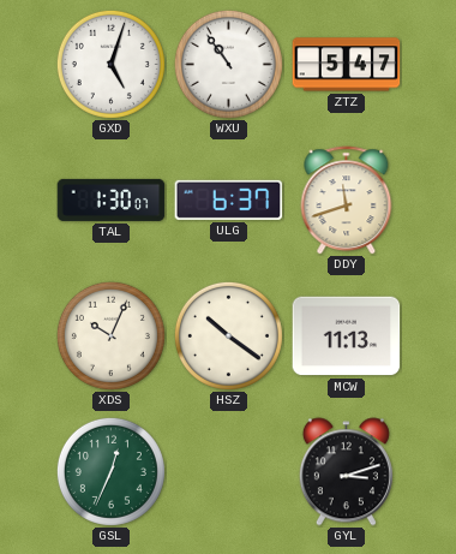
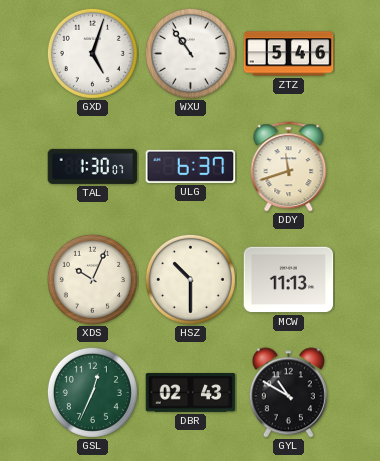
ZTZ: 5:47 -> 5:46 (289, 54)
HSZ: 10:21 -> 10:30 (190, 279)
DBR: none -> 02:43 (191, 393)
GYL: 3:12 -> 10:50 (288, 393)
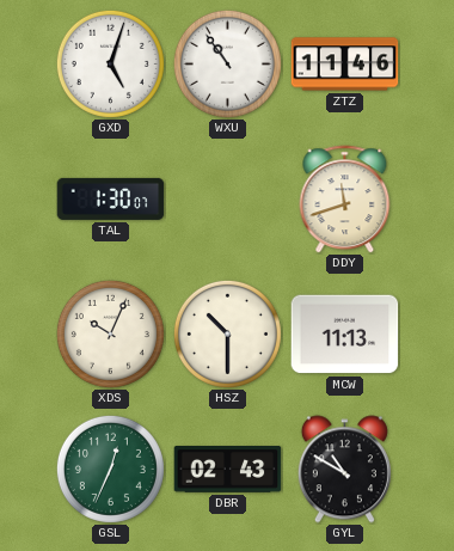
ZTZ: 5:46 -> 11:46 (345, 65)
ULG: 6:37 -> none (191, 166)
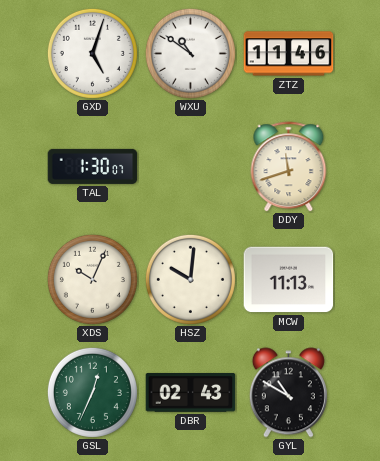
WXU: 10:54 -> 10:51 (190, 53)
HSZ: 10:30 -> 10:01 (190, 279)
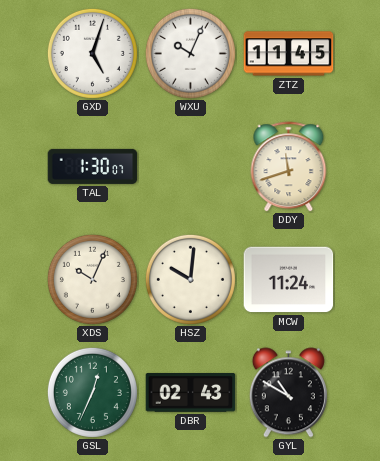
WXU: 10:51 -> 10:04 (190, 53)
ZTZ: 11:46 -> 11:45 (289, 54)
MCW: 11:13 -> 11:24 (289, 280)
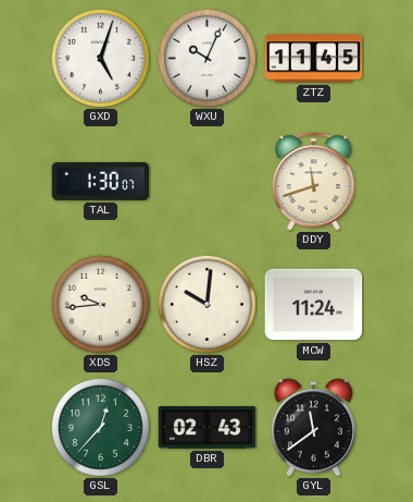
XDS: 10:04 -> 9:44 (100, 304)
GSL: 12:34 -> 12:37 (100, 427)
GYL: 10:50 -> 11:39 (313, 428)
